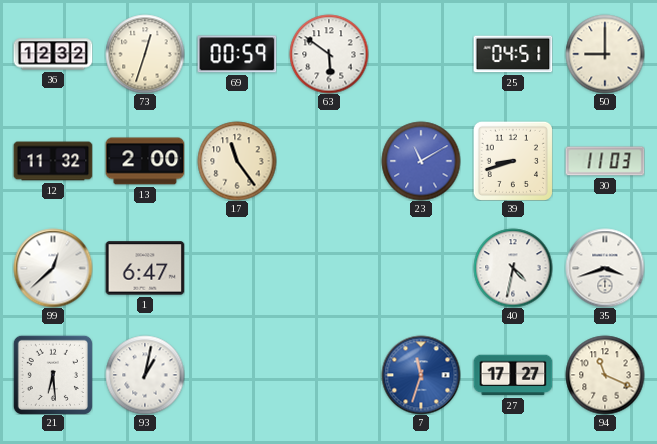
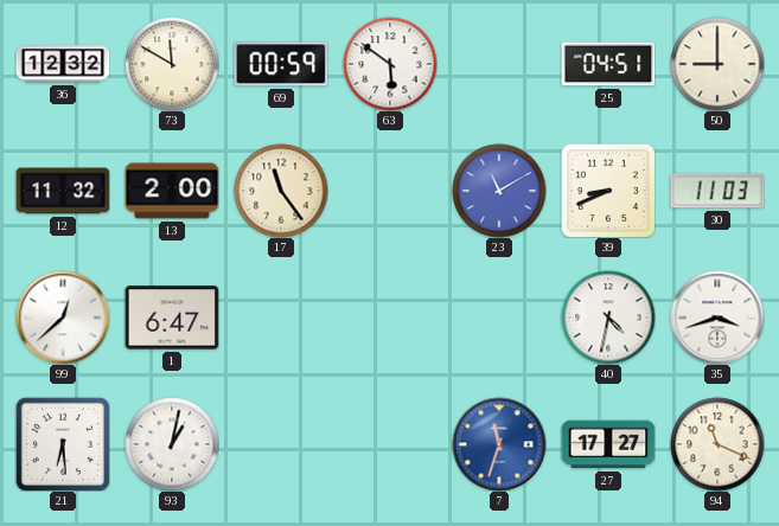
73: 12:33 -> 11:50 (172, 64)
39: 8:42 -> 8:41 (608, 191)
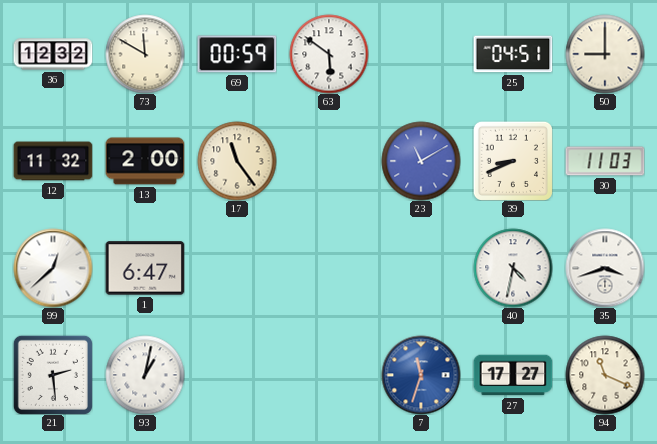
21: 6:29 -> 2:29 (53, 375)
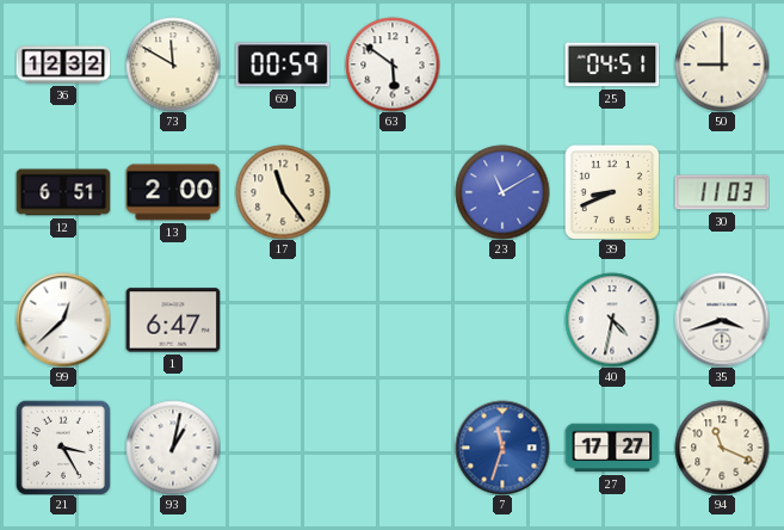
12: 11:32 -> 6:51 (63, 192)
21: 2:29 -> 3:25 (63, 448)
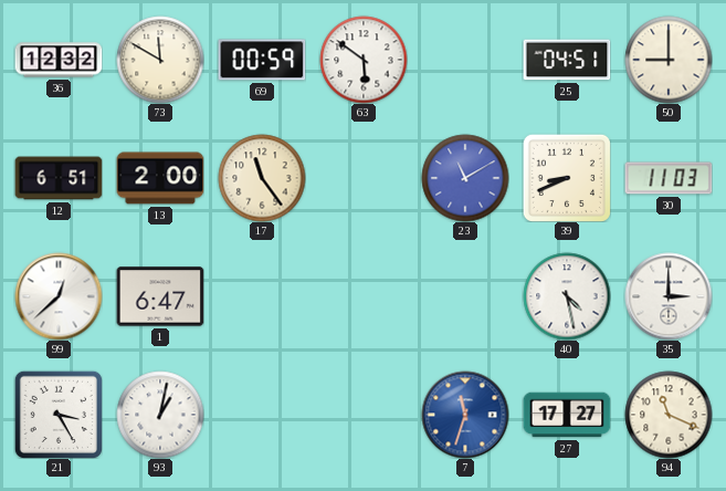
40: 4:32 -> 4:28 (567, 296)
35: 3:42 -> 3:00 (669, 296)
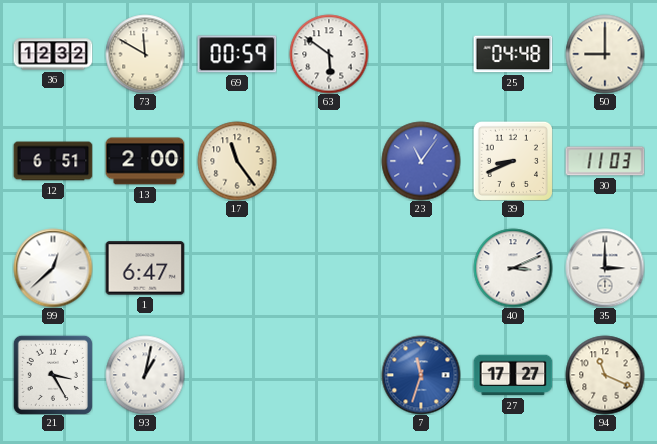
25: 04:51 -> 04:48 (513, 54)
23: 11:10 -> 11:06 (421, 161)
40: 4:28 -> 3:11 (513, 268)
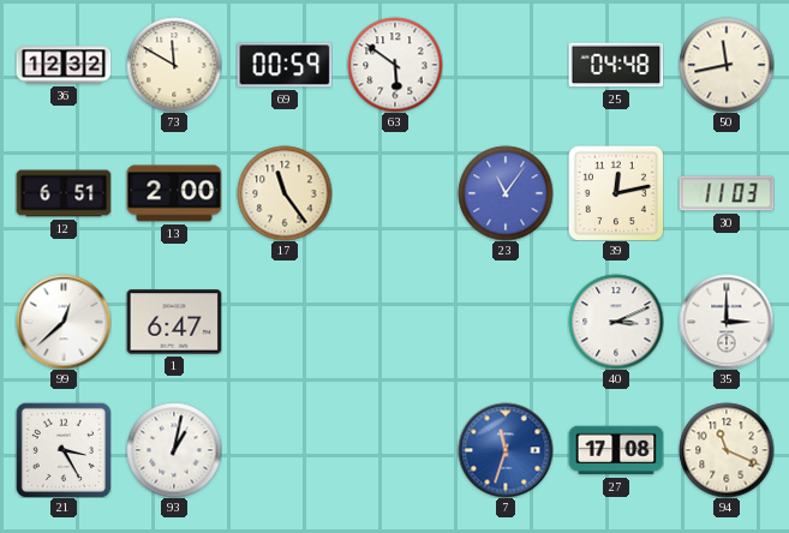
50: 9:00 -> 11:43 (727, 65)
39: 8:41 -> 12:13 (616, 193)
27: 17:27 -> 17:08 (616, 450)
